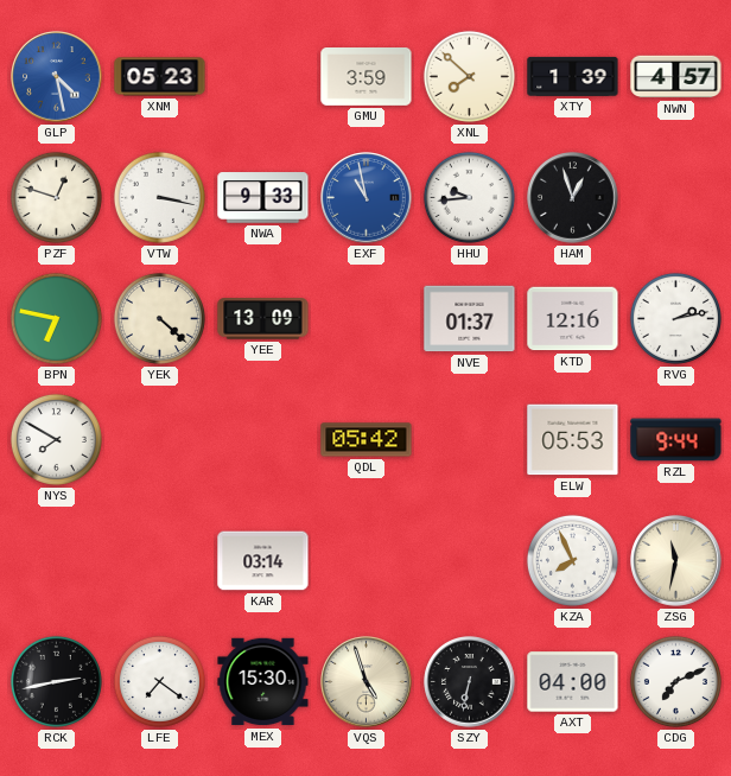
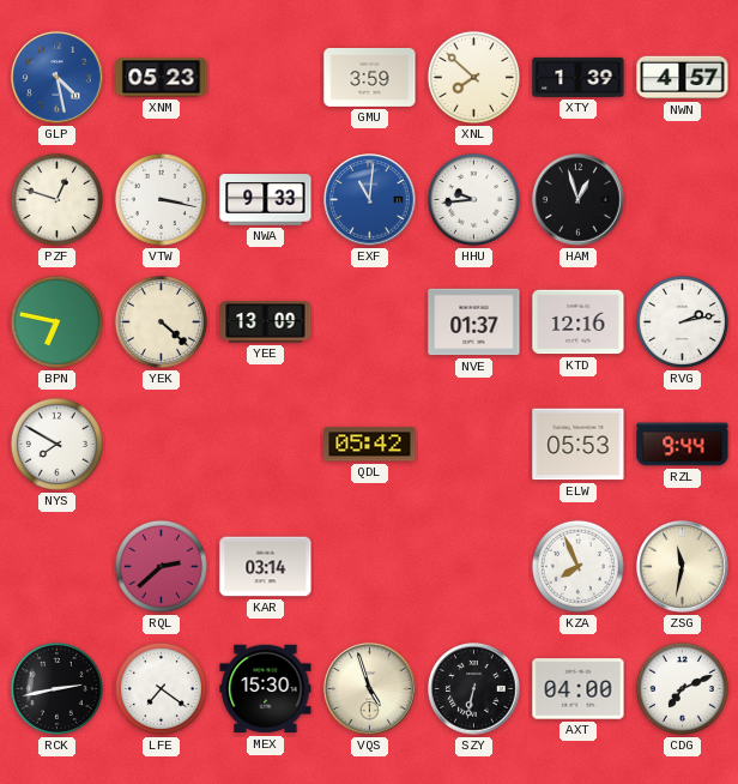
EXF: 10:58 -> 11:01 (370, 200)
RQL: none -> 2:38 (161, 566)
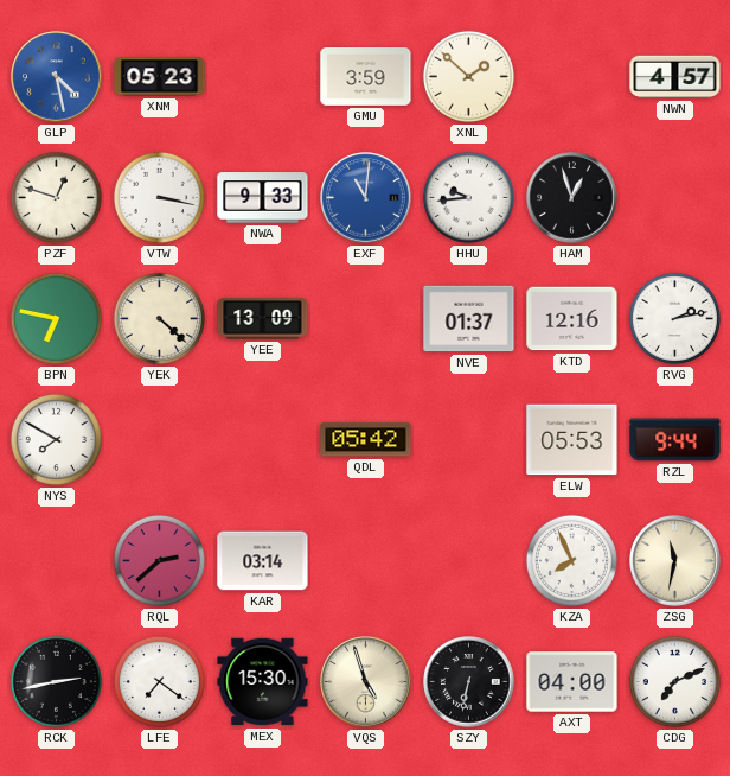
XNL: 7:52 -> 1:52 (468, 76)
XTY: 1:39 -> none (579, 77)
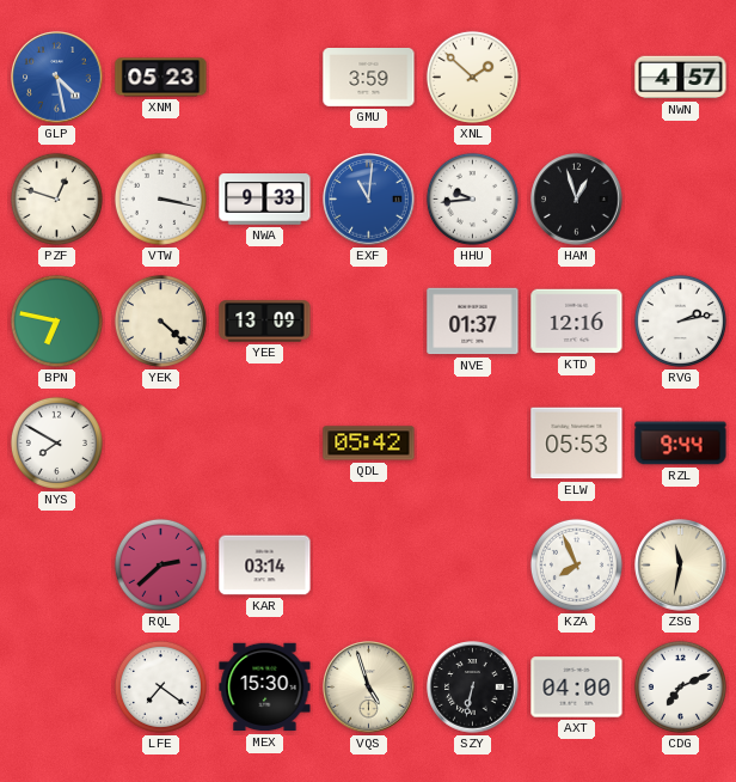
RCK: 2:43 -> none (56, 681)
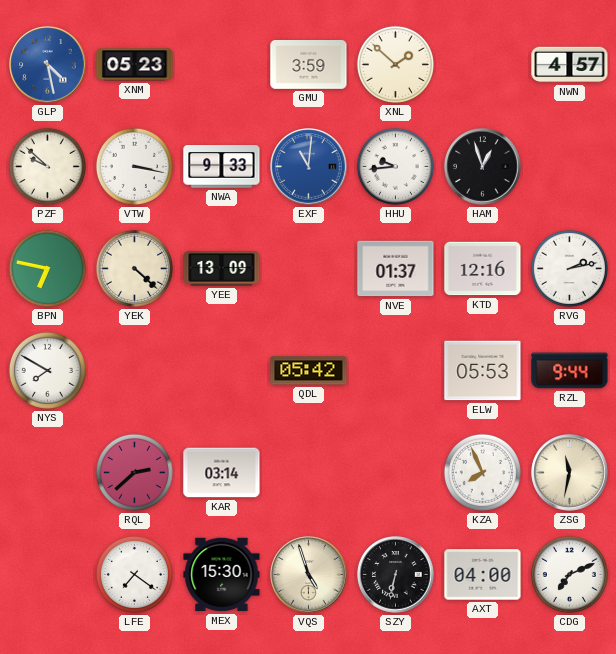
PZF: 12:48 -> 9:52 (47, 166)
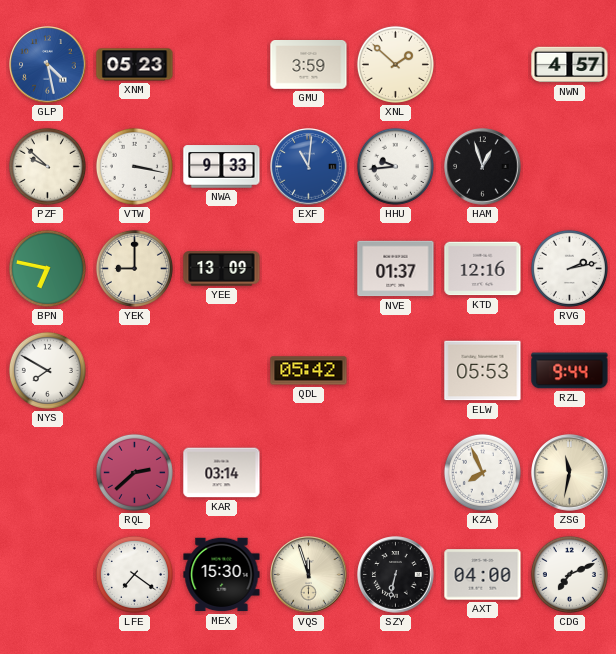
YEK: 4:22 -> 9:00 (134, 268)
VQS: 4:57 -> 11:57 (309, 575)
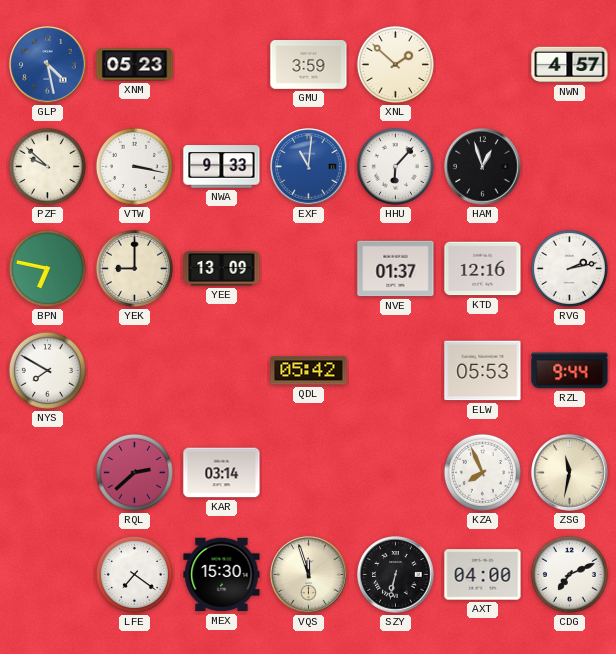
HHU: 9:44 -> 6:07 (395, 166)
